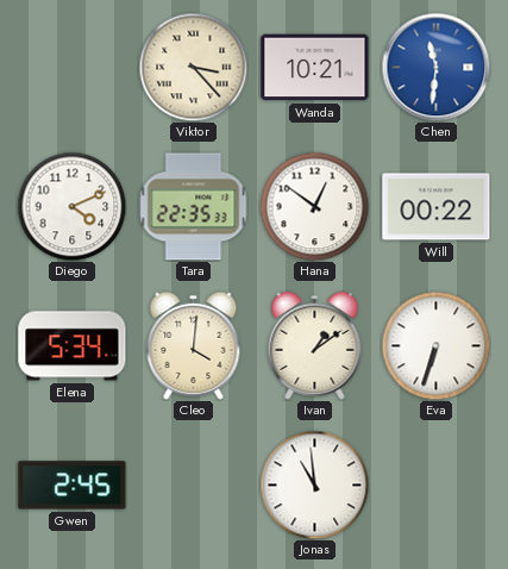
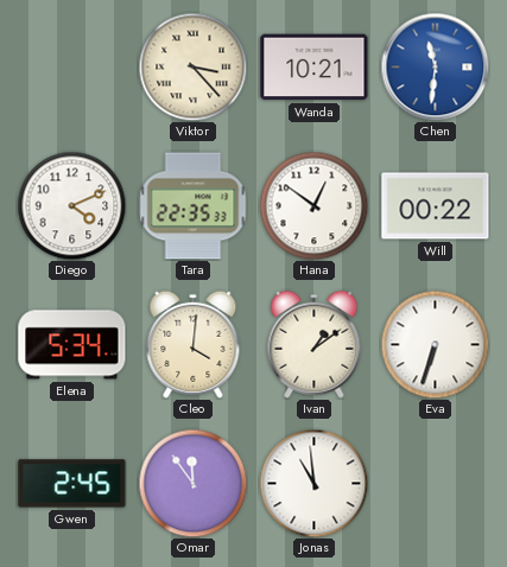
Omar: none -> 11:54 (192, 483)
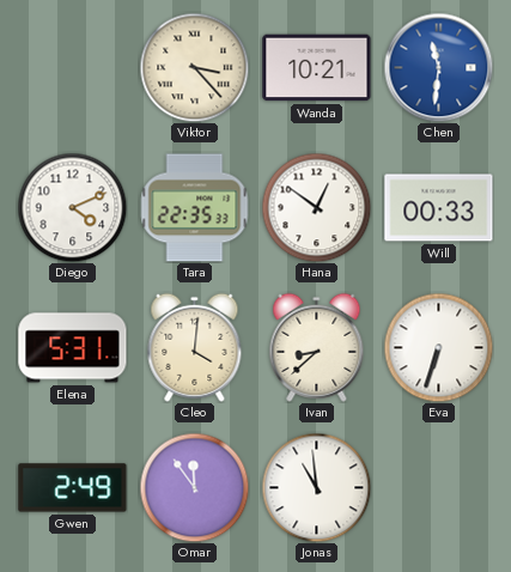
Will: 00:22 -> 00:33 (439, 208)
Elena: 5:34 -> 5:31 (73, 348)
Ivan: 1:09 -> 8:38 (317, 347)
Gwen: 2:45 -> 2:49 (73, 488)
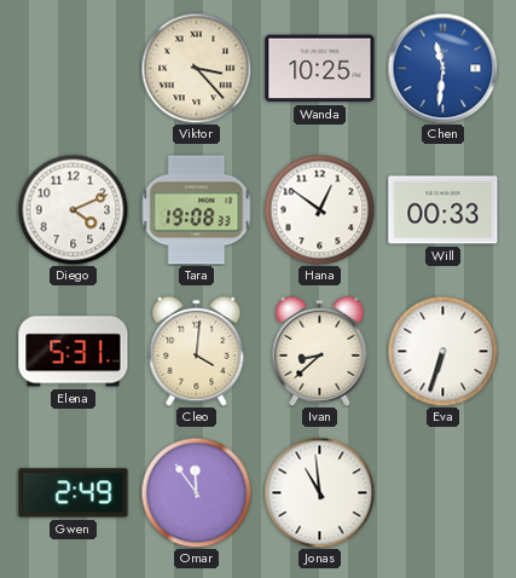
Wanda: 10:21 -> 10:25 (320, 69)
Tara: 22:35 -> 19:08 (196, 210)
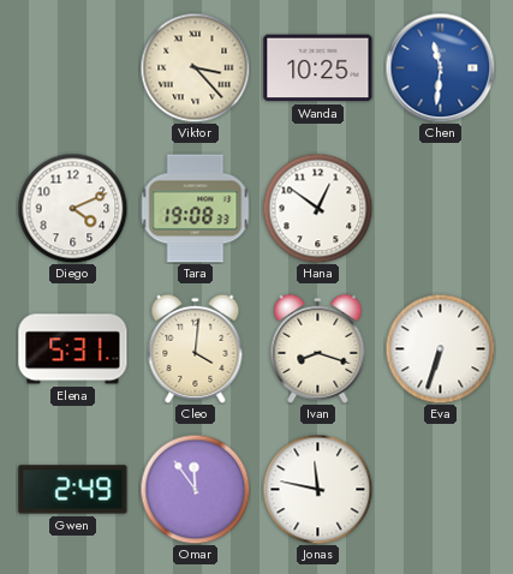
Will: 00:33 -> none (443, 210)
Ivan: 8:38 -> 8:18 (318, 348)
Jonas: 10:59 -> 11:47 (317, 489)
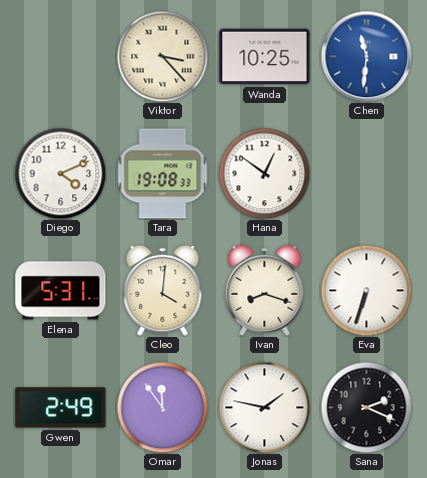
Jonas: 11:47 -> 1:47 (264, 407)
Sana: none -> 2:19 (366, 407)
